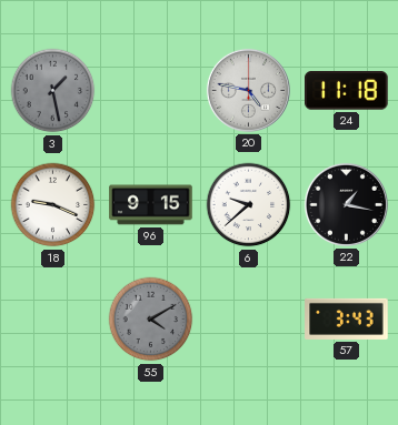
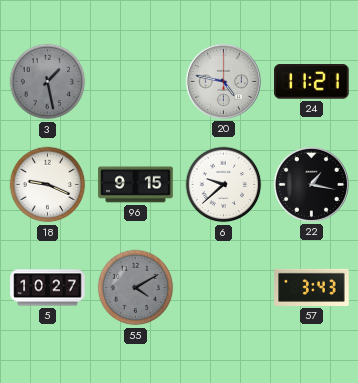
24: 11:18 -> 11:21 (312, 82)
5: none -> 10:27 (48, 288)
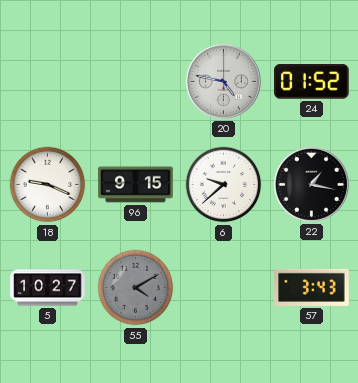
3: 1:28 -> none (48, 82)
24: 11:21 -> 01:52 (312, 82)
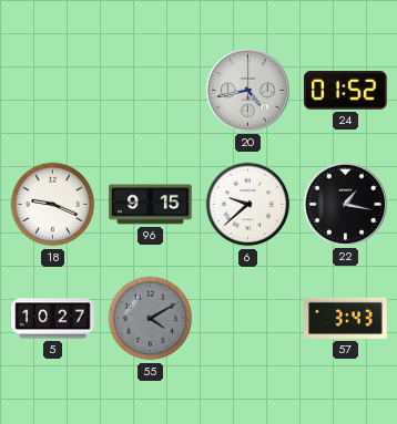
20: 4:47 -> 4:43 (247, 90)
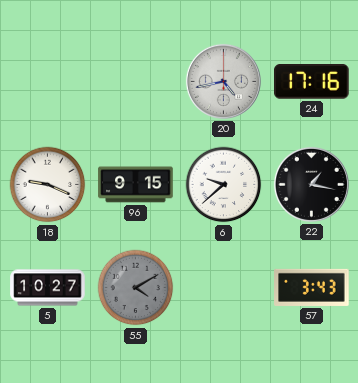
24: 01:52 -> 17:16 (312, 82)
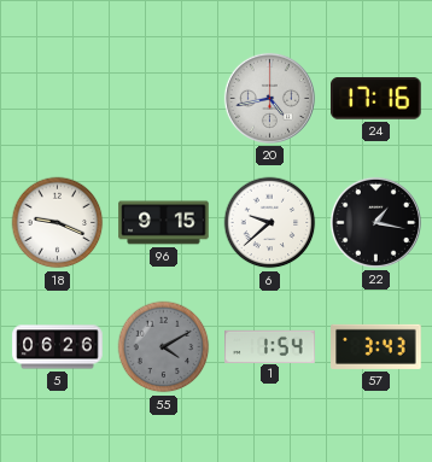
5: 10:27 -> 06:26 (58, 347)
1: none -> 1:54 (270, 346)
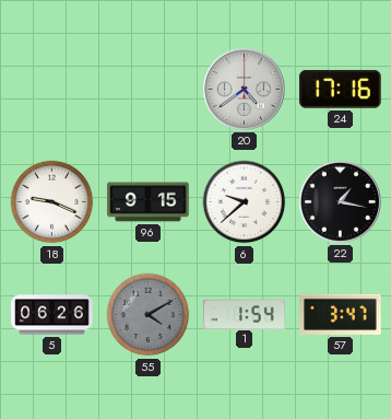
20: 4:43 -> 4:39 (244, 89)
57: 3:43 -> 3:47 (341, 314)
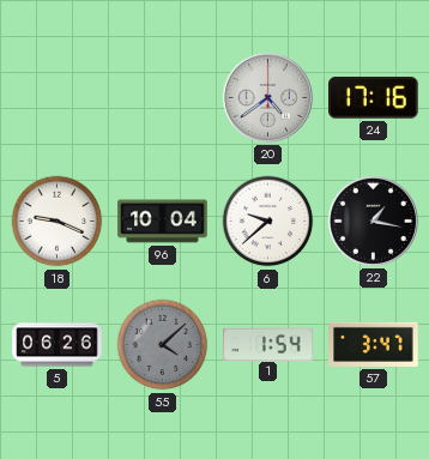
96: 9:15 -> 10:04 (163, 222)
55: 4:10 -> 4:08 (163, 345)
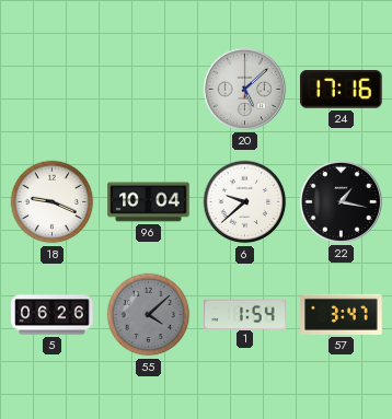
20: 4:39 -> 5:08 (244, 89)
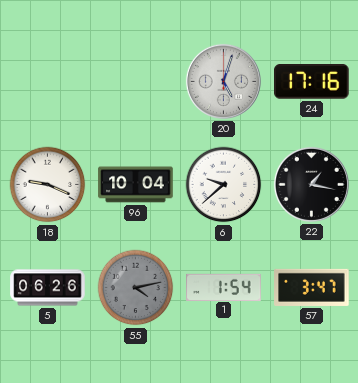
20: 5:08 -> 5:03 (223, 81)
55: 4:08 -> 4:13 (136, 288)
